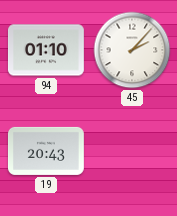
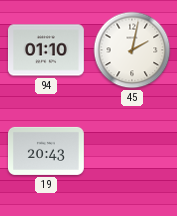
45: 2:07 -> 2:02 (132, 50)
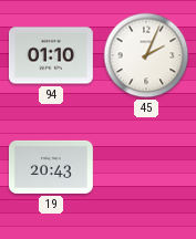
45: 2:02 -> 2:04 (146, 55)
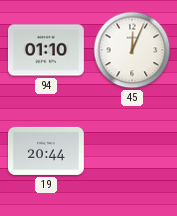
45: 2:04 -> 12:04 (132, 50)
19: 20:43 -> 20:44 (46, 151)
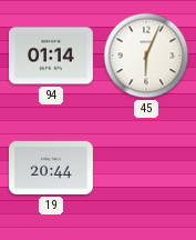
94: 01:10 -> 01:14 (51, 56)
45: 12:04 -> 6:04 (146, 56)
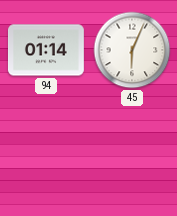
19: 20:44 -> none (51, 168)
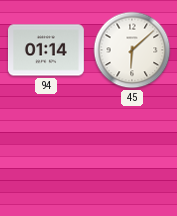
45: 6:04 -> 6:08 (132, 50)
